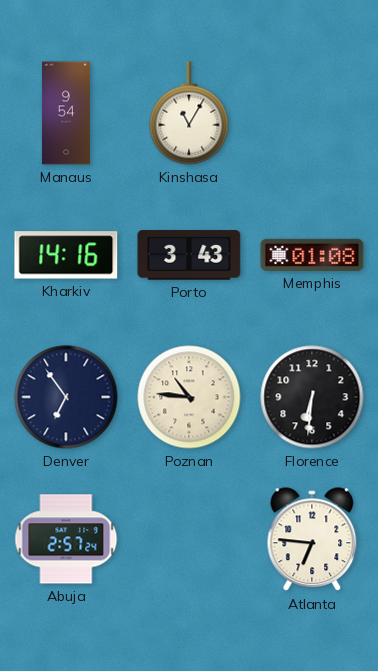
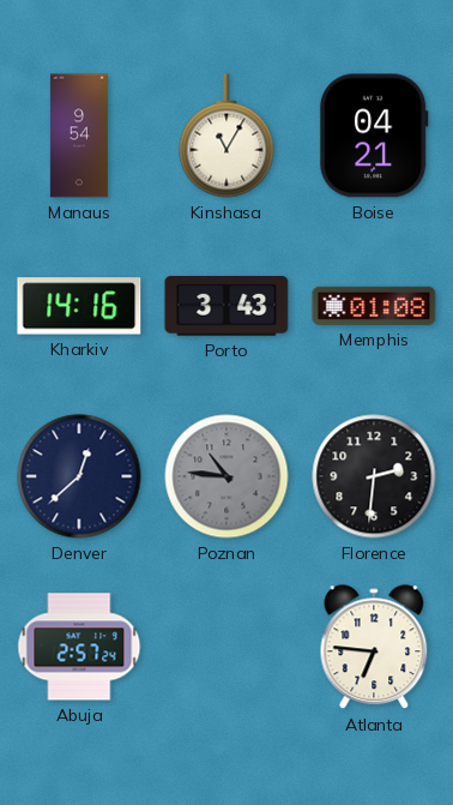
Boise: none -> 04:21 (374, 136)
Denver: 6:54 -> 12:38 (79, 476)
Poznan dial: cream -> grey (226, 476)
Florence: 6:31 -> 2:31 (374, 476)
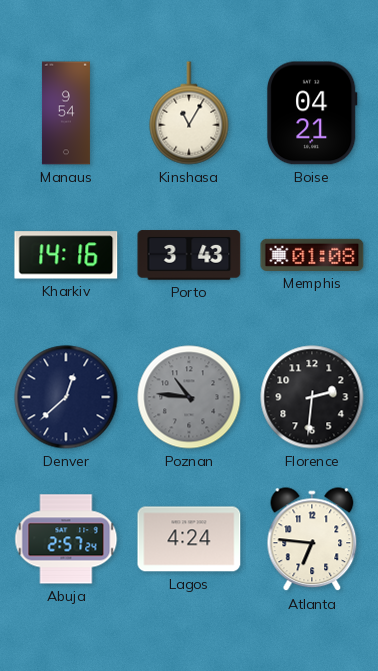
Lagos: none -> 4:24 (189, 539)
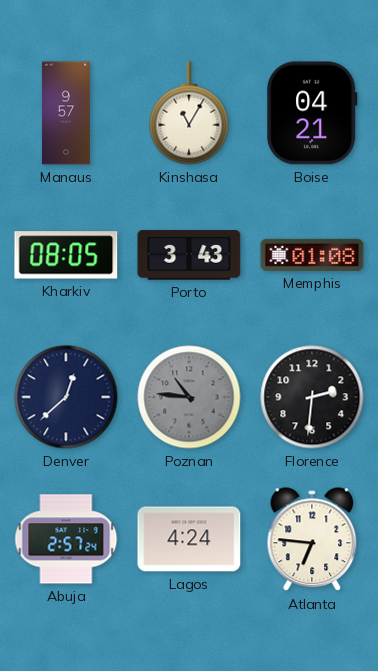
Manaus: 9:54 -> 9:57 (66, 113)
Kharkiv: 14:16 -> 08:05 (66, 255)
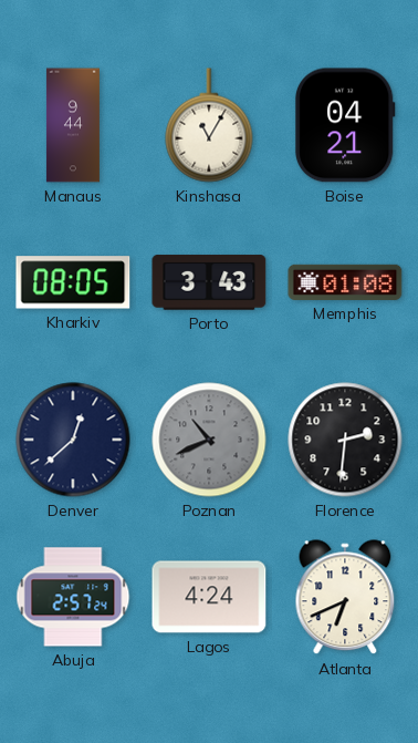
Manaus: 9:57 -> 9:44 (73, 125)
Poznan: 10:46 -> 10:41 (209, 440)
Atlanta: 6:46 -> 6:41 (345, 598)
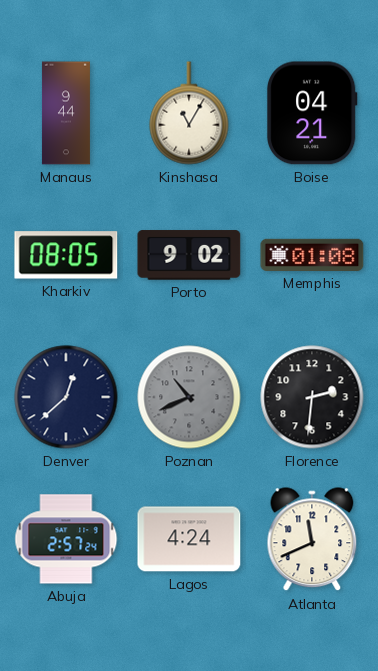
Porto: 3:43 -> 9:02 (189, 255)
Atlanta: 6:41 -> 11:41 (312, 540)
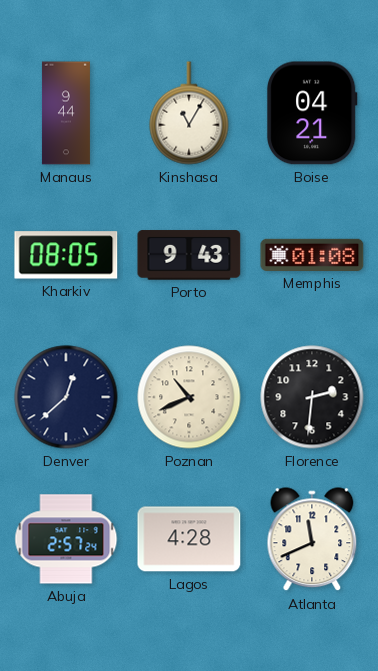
Porto: 9:02 -> 9:43 (189, 255)
Poznan dial: grey -> cream (189, 397)
Lagos: 4:24 -> 4:28 (189, 539)
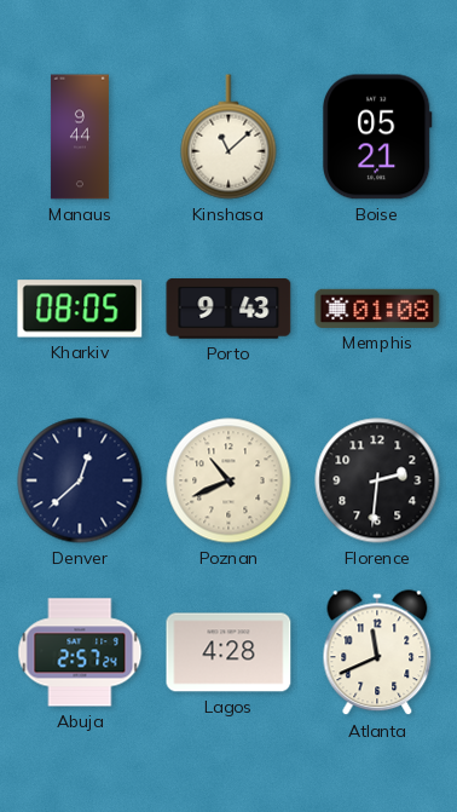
Kinshasa: 11:05 -> 11:08 (228, 137)
Boise: 04:21 -> 05:21 (377, 137)
